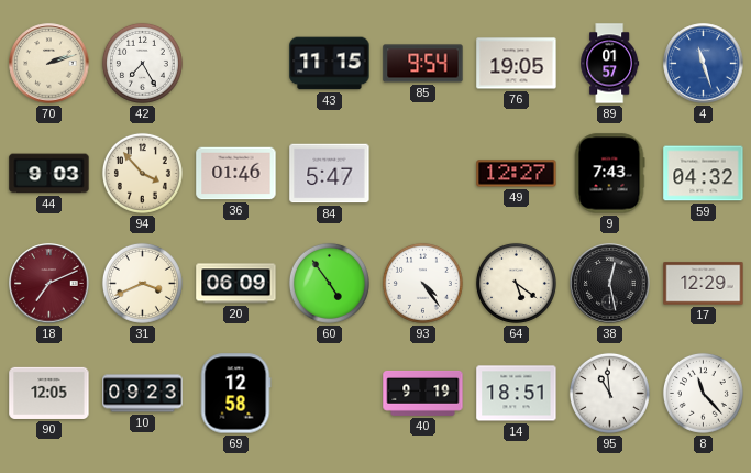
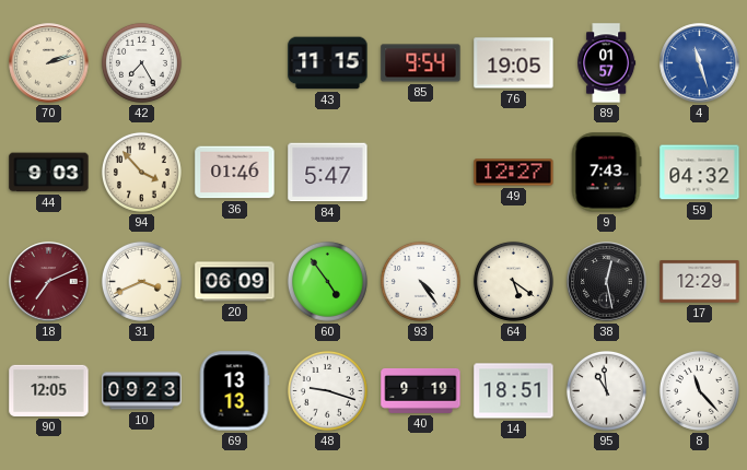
69: 12:58 -> 13:13 (234, 391)
48: none -> 9:18 (327, 390)
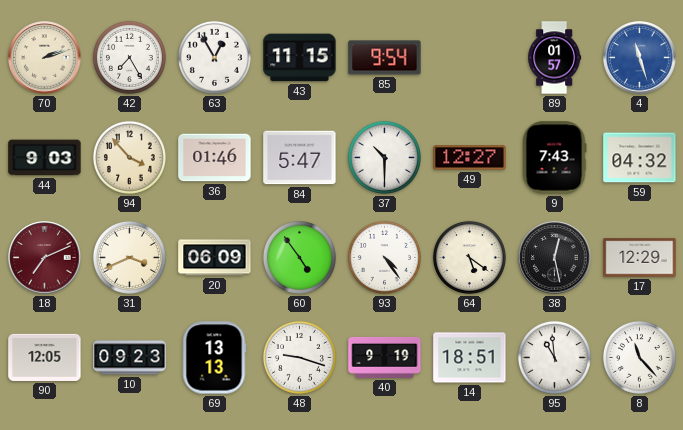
63: none -> 12:55 (214, 57)
76: 19:05 -> none (514, 63)
37: none -> 10:30 (384, 157)
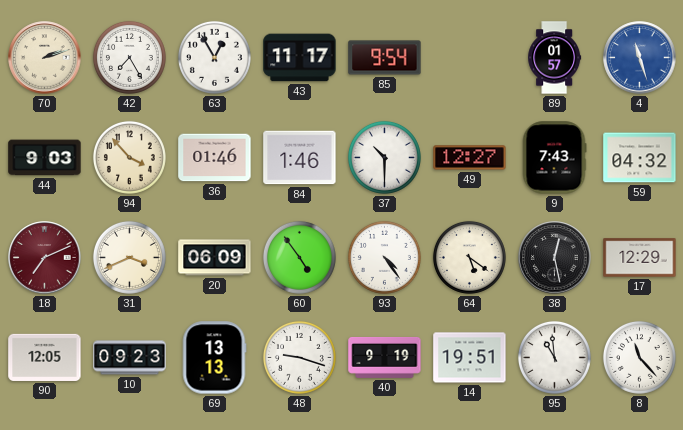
43: 11:15 -> 11:17 (300, 58)
84: 5:47 -> 1:46 (300, 158)
14: 18:51 -> 19:51 (470, 358)
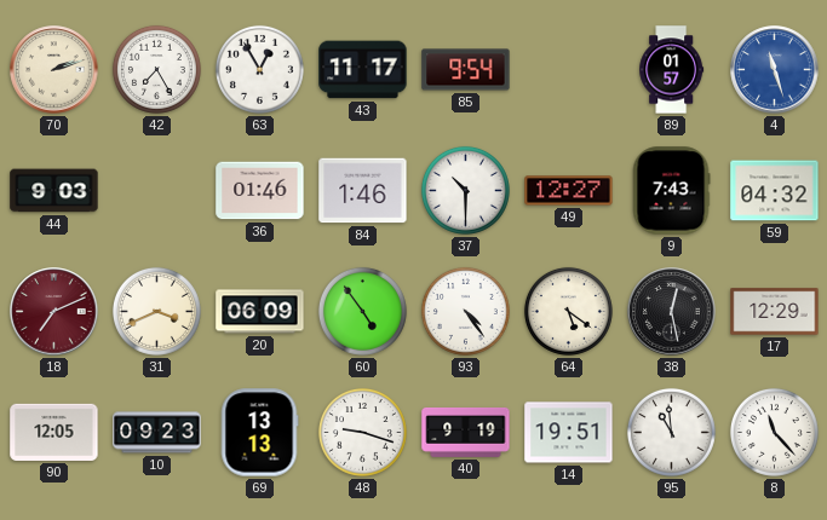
94: 3:53 -> none (129, 157)
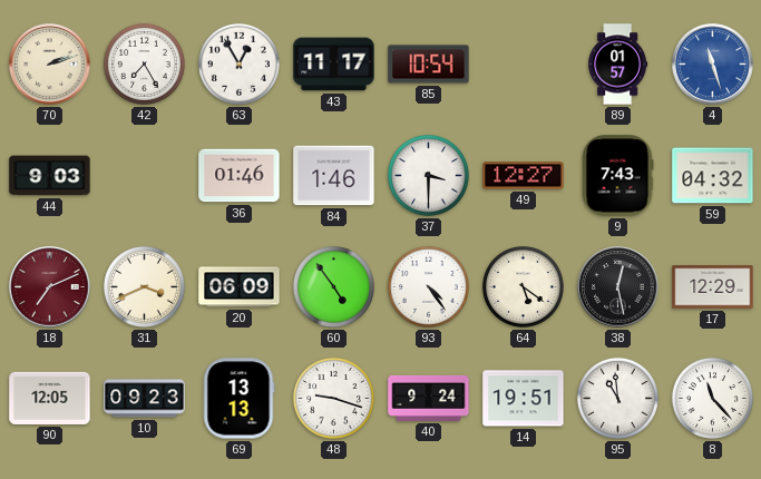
85: 9:54 -> 10:54 (429, 65)
37: 10:30 -> 3:30 (428, 175)
40: 9:19 -> 9:24 (429, 399)
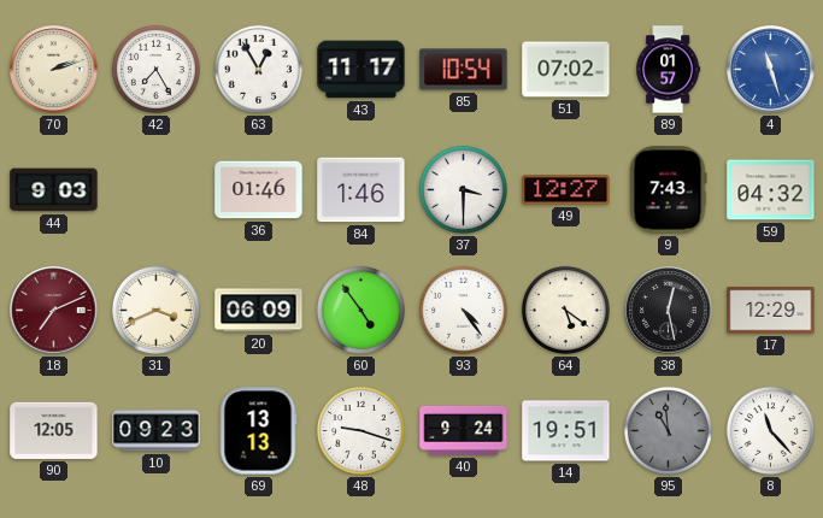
51: none -> 07:02 (566, 70)
95 dial: white -> grey (668, 430)
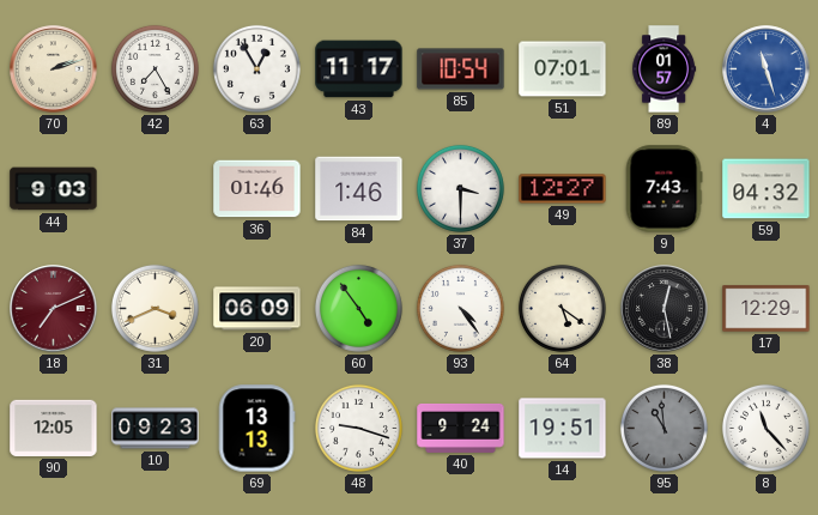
51: 07:02 -> 07:01 (563, 69)
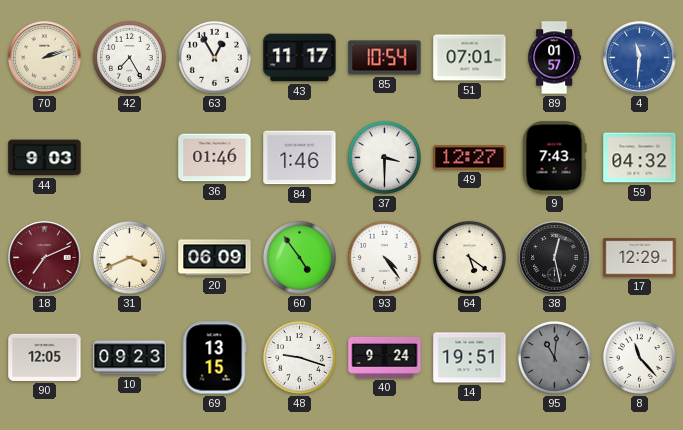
4: 11:27 -> 11:31 (640, 58)
69: 13:13 -> 13:15 (214, 358)
95: 10:59 -> 11:01 (554, 357)
